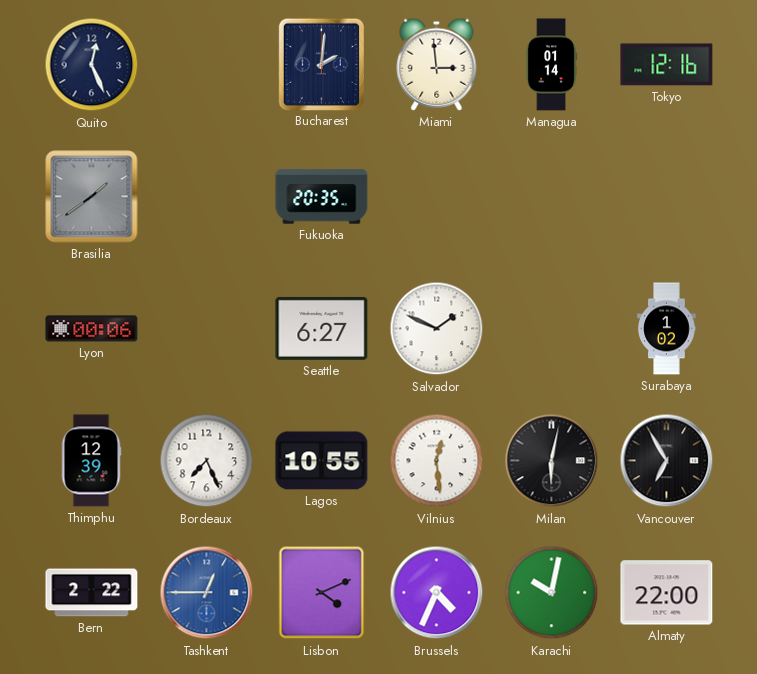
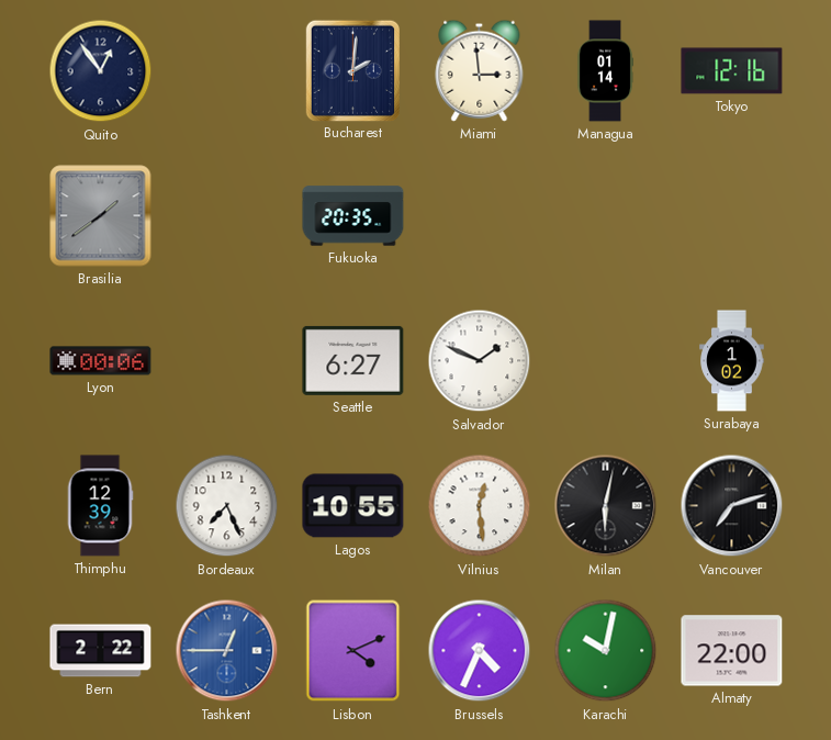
Quito: 12:26 -> 12:54 (101, 71)
Vancouver: 6:55 -> 7:12 (732, 506)
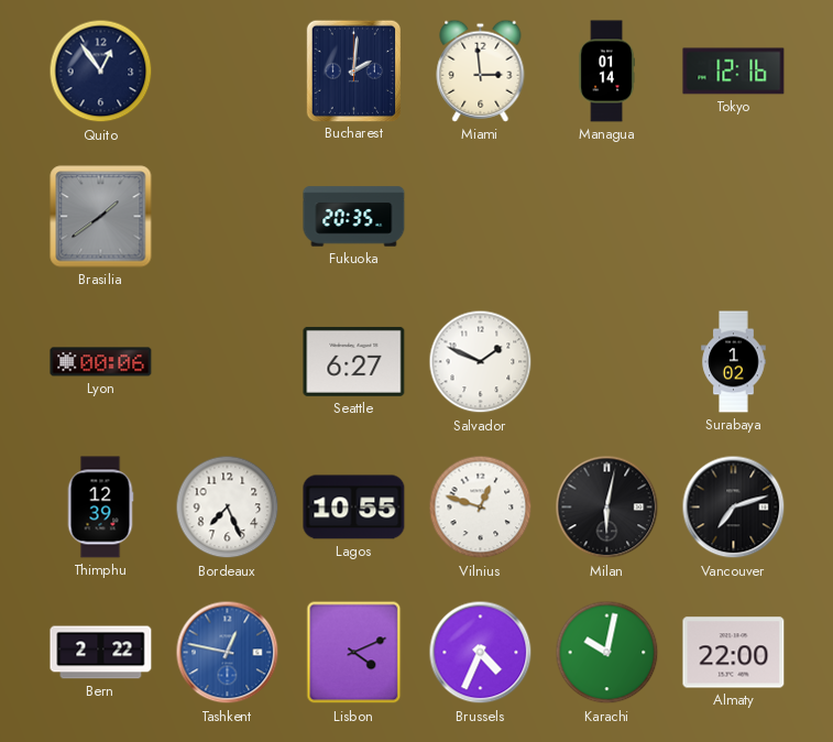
Vilnius: 12:29 -> 12:48 (481, 508)
Tashkent: 12:45 -> 12:47 (228, 653)
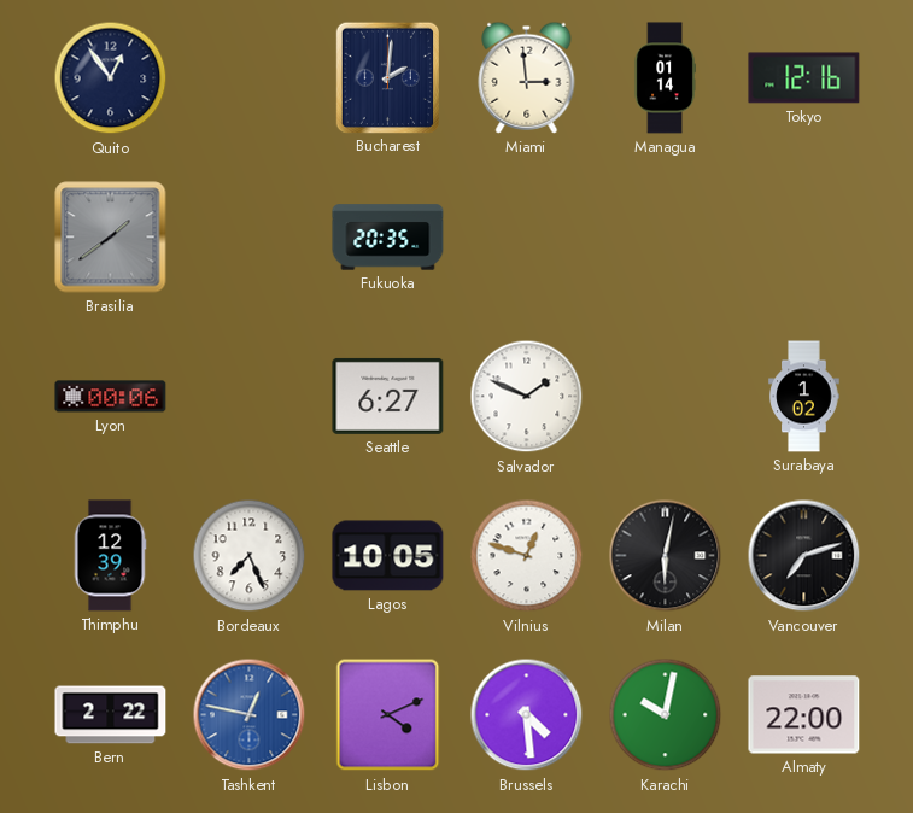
Lagos: 10:55 -> 10:05 (388, 556)
Brussels: 4:34 -> 4:29 (527, 715)
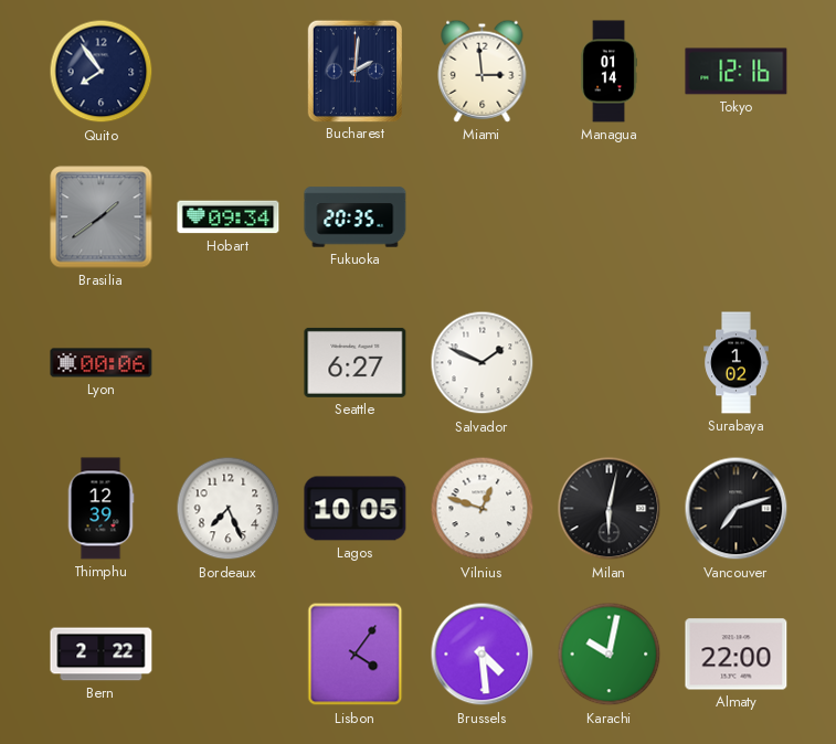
Quito: 12:54 -> 7:54 (102, 72)
Hobart: none -> 09:34 (229, 217)
Tashkent: 12:47 -> none (250, 715)
Lisbon: 4:11 -> 4:06 (356, 655)
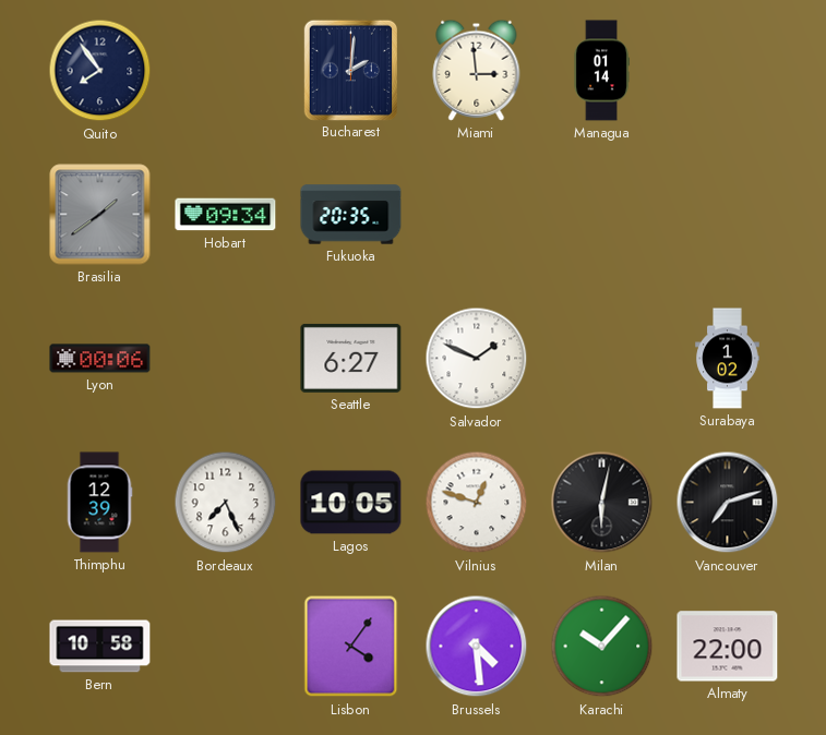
Tokyo: 12:16 -> none (737, 72)
Bern: 2:22 -> 10:58 (100, 647)
Karachi: 10:02 -> 10:07 (602, 647)
